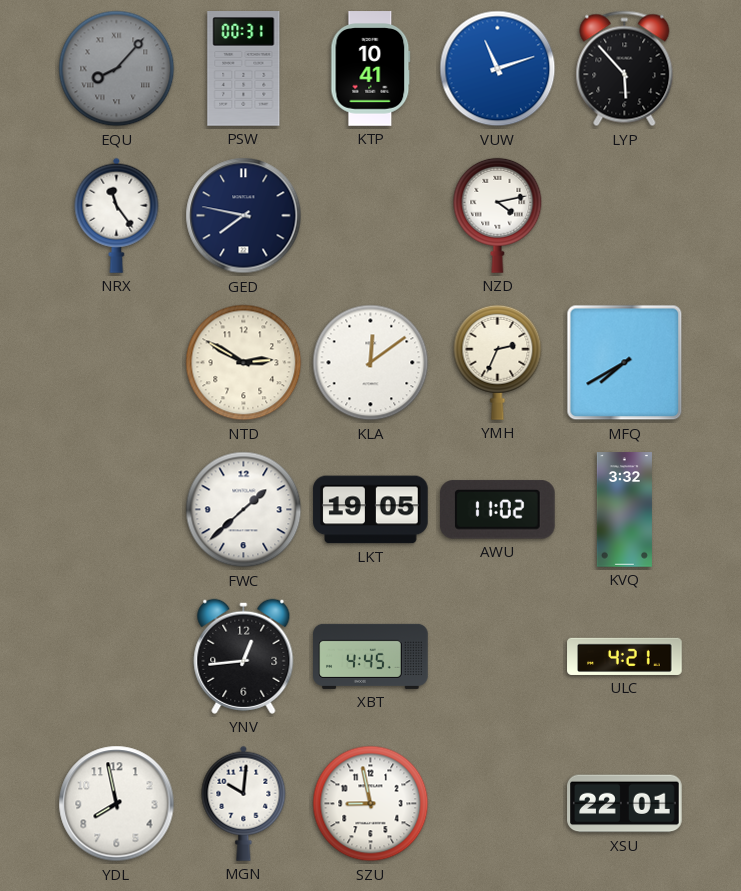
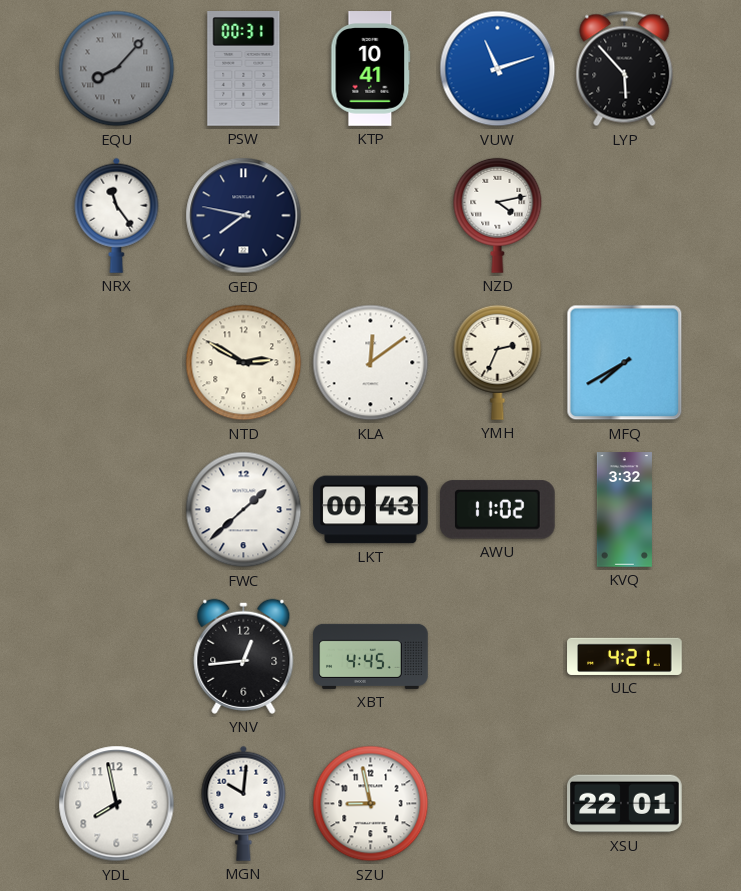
LKT: 19:05 -> 00:43 (371, 510)
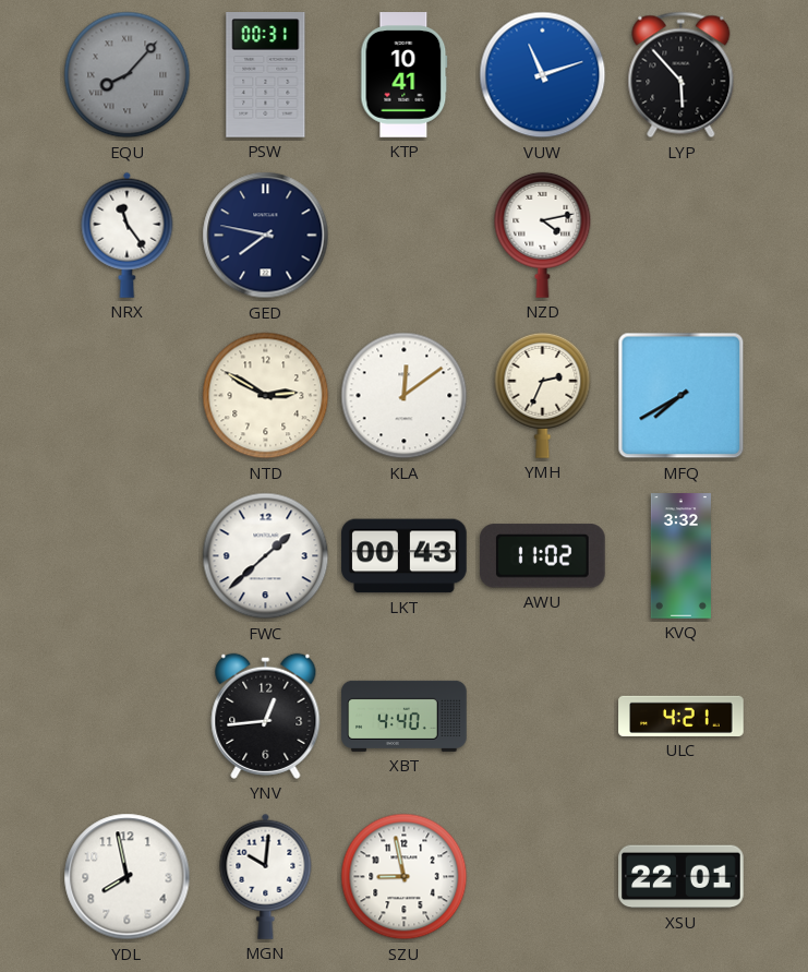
XBT: 4:45 -> 4:40 (405, 716)
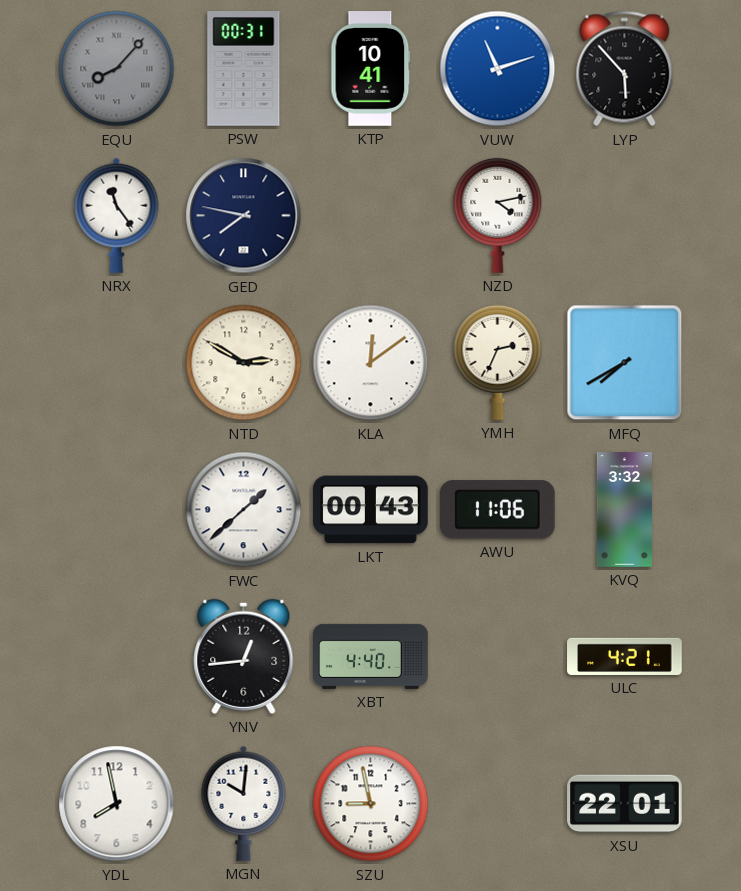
AWU: 11:02 -> 11:06 (497, 510)
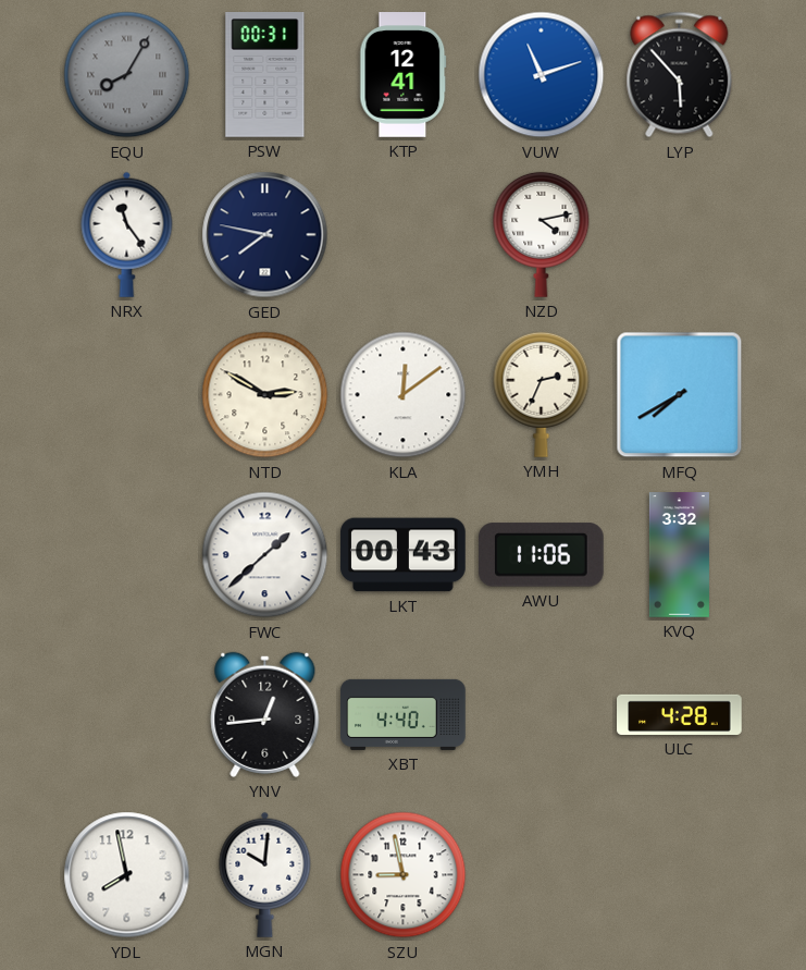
EQU: 8:07 -> 8:05 (127, 75)
KTP: 10:41 -> 12:41 (404, 75)
ULC: 4:21 -> 4:28 (680, 714)
XSU: 22:01 -> none (625, 804)
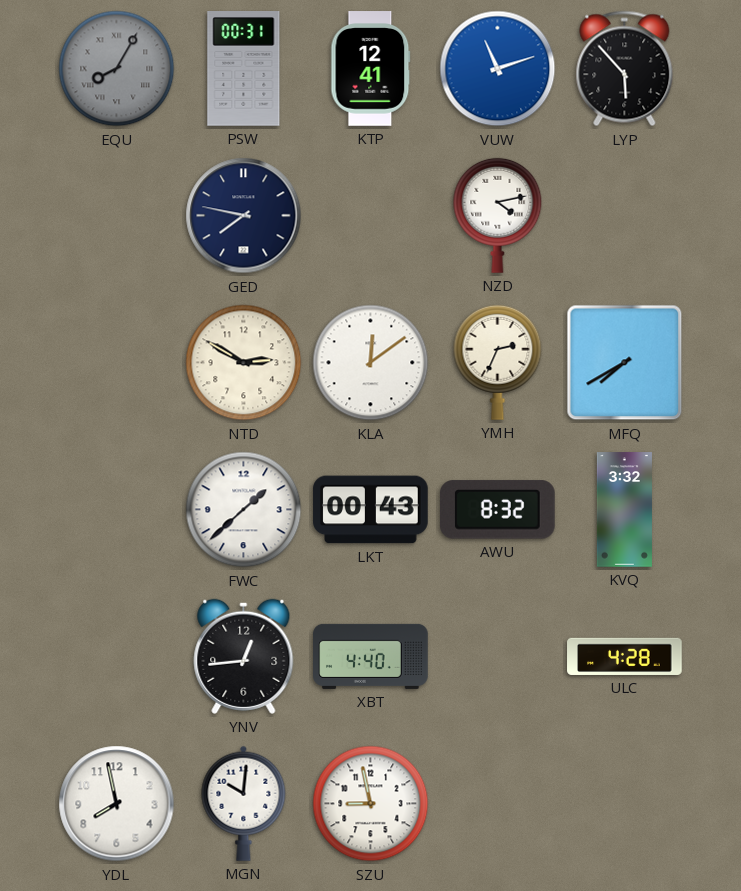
NRX: 11:24 -> none (127, 234)
AWU: 11:06 -> 8:32 (497, 510)
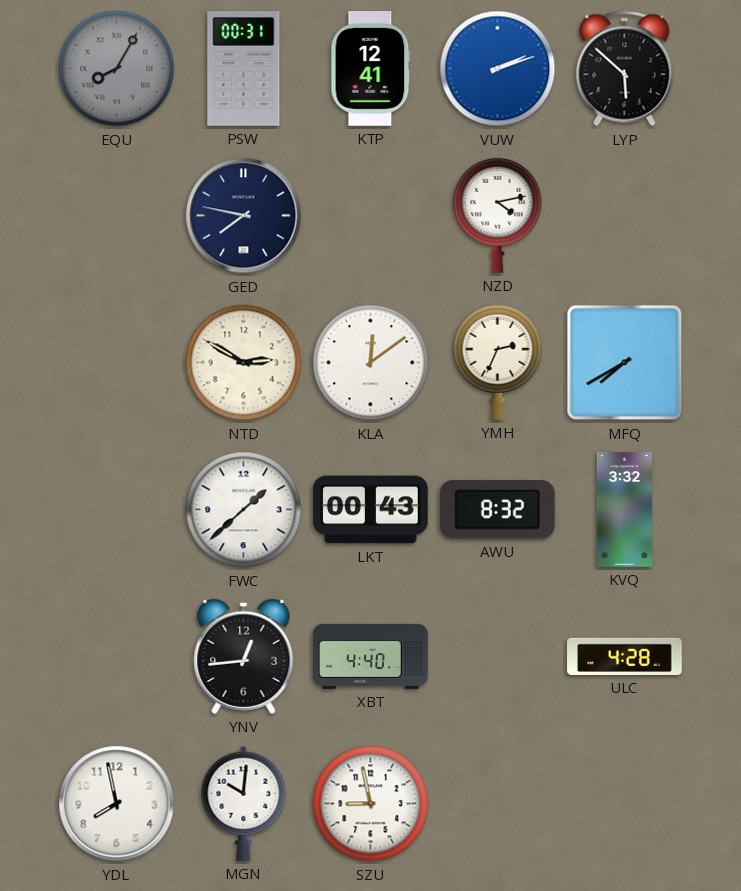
VUW: 11:12 -> 2:12 (498, 69)
LYP: 5:53 -> 5:52 (625, 69)
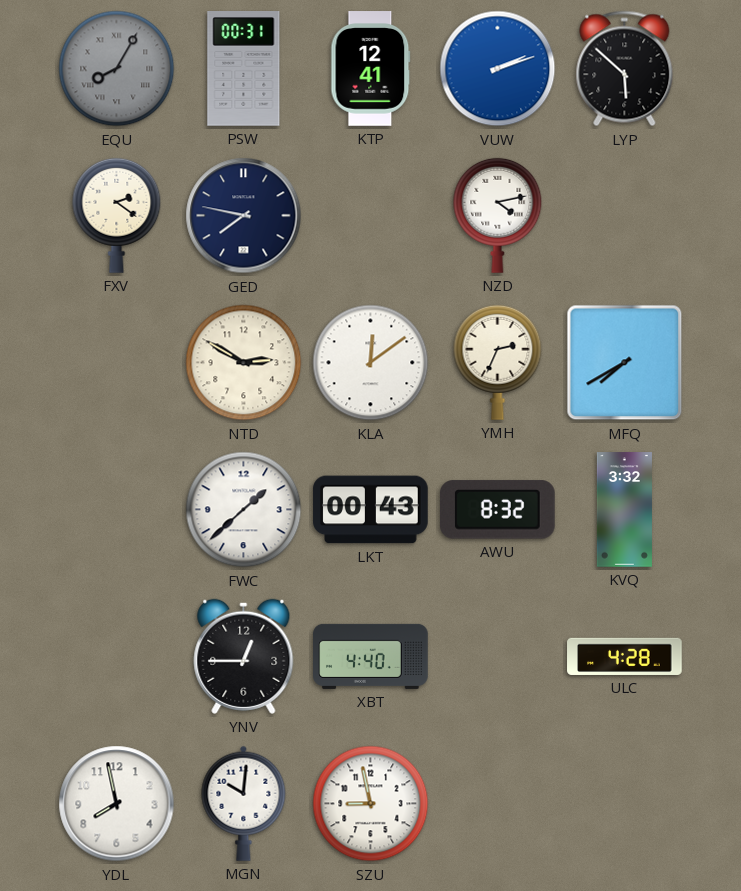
FXV: none -> 2:21 (117, 215)
YNV: 12:44 -> 12:45 (244, 656)
